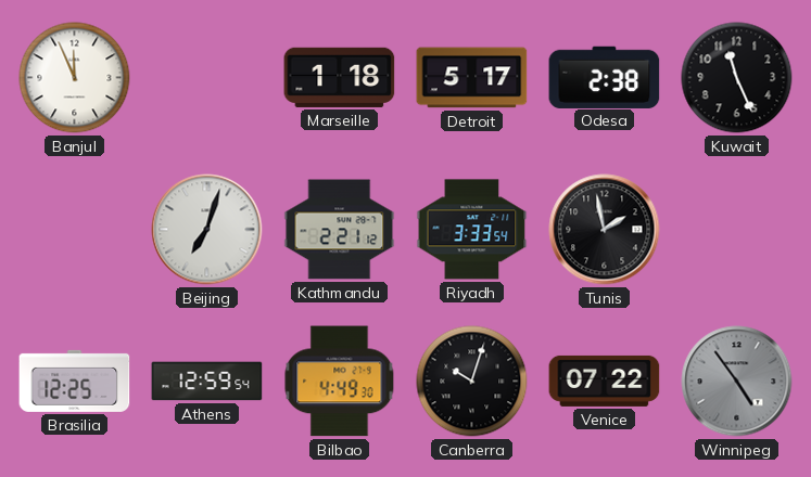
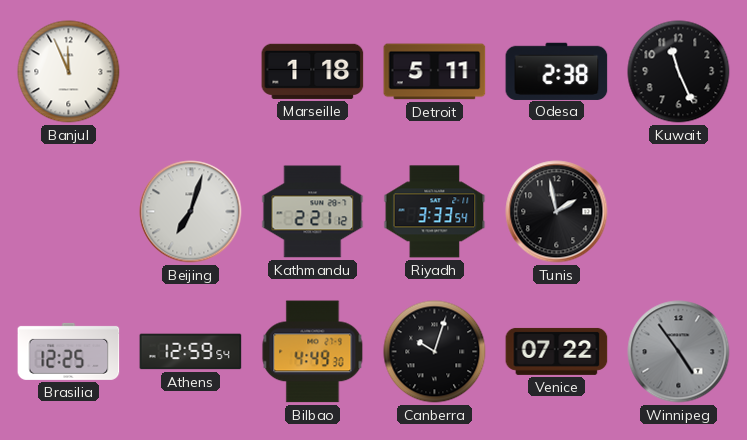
Detroit: 5:17 -> 5:11 (435, 72)
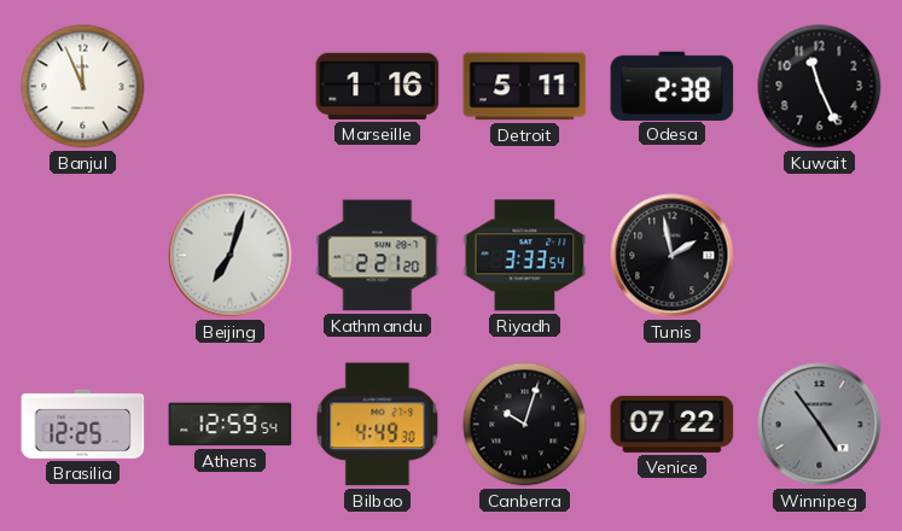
Marseille: 1:18 -> 1:16 (378, 86)
Kathmandu: 2:21:12 -> 2:21:20 (378, 256)
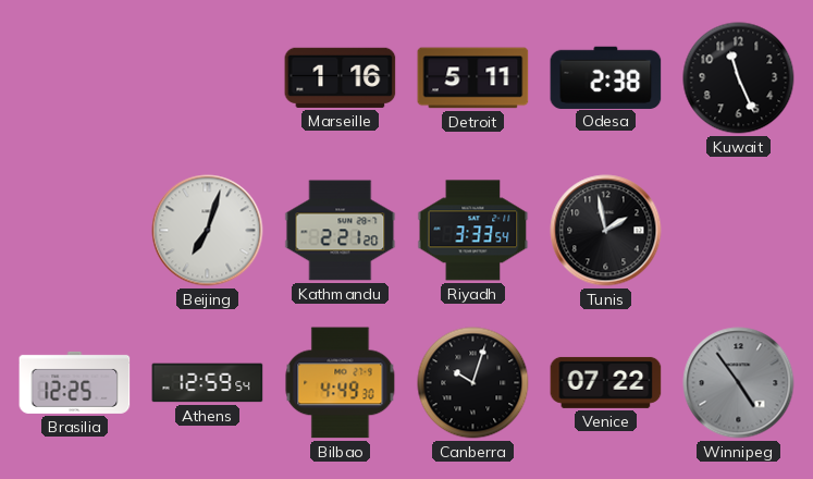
Banjul: 11:56 -> none (83, 87)
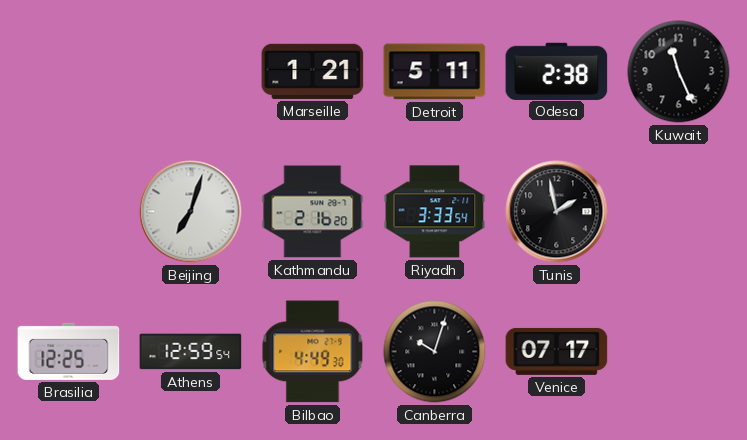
Marseille: 1:16 -> 1:21 (313, 71)
Kathmandu: 2:21 -> 2:16 (313, 212)
Venice: 07:22 -> 07:17 (557, 351)
Winnipeg: 4:54 -> none (739, 383)
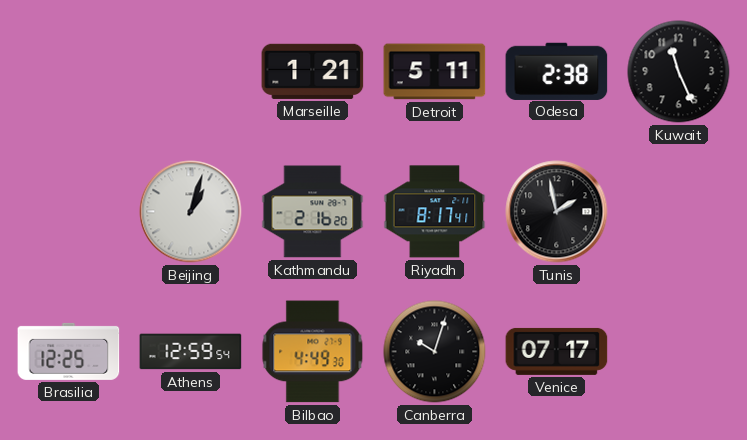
Beijing: 7:03 -> 1:03 (191, 212)
Riyadh: 3:33 -> 8:17 (435, 212)
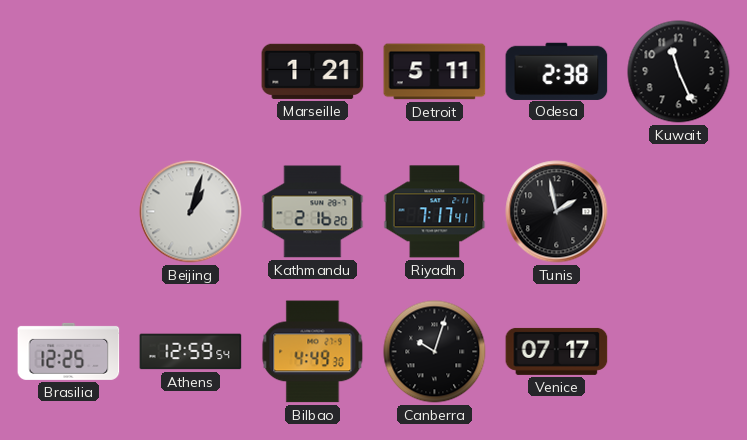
Riyadh: 8:17 -> 7:17 (435, 212)
